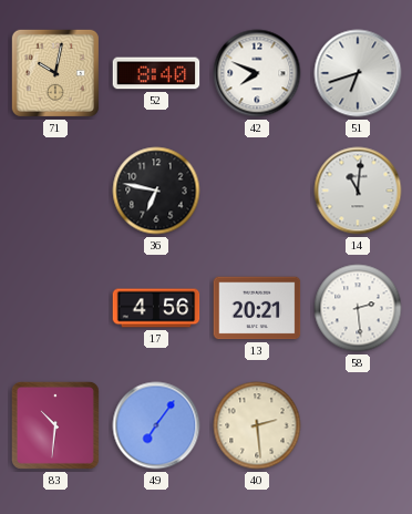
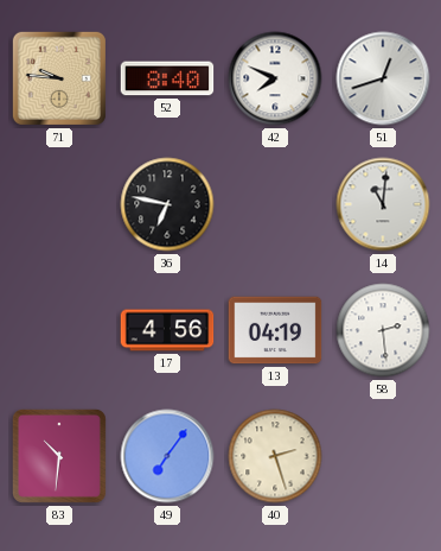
71: 10:02 -> 9:46 (59, 78)
51: 6:42 -> 12:42 (383, 78)
13: 20:21 -> 04:19 (275, 330)
40: 2:29 -> 2:27 (275, 456)
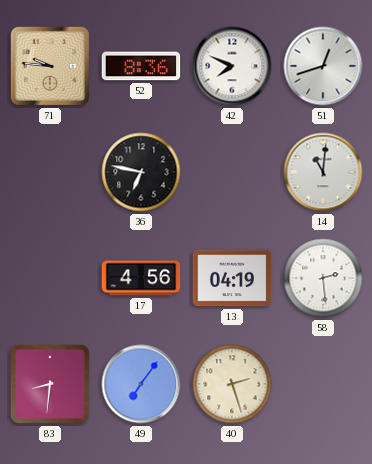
52: 8:40 -> 8:36 (141, 66)
83: 10:31 -> 8:31 (50, 384)
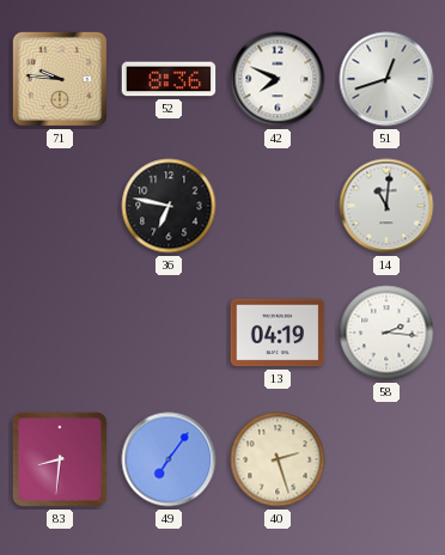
17: 4:56 -> none (141, 278)
58: 2:29 -> 2:16 (386, 333)
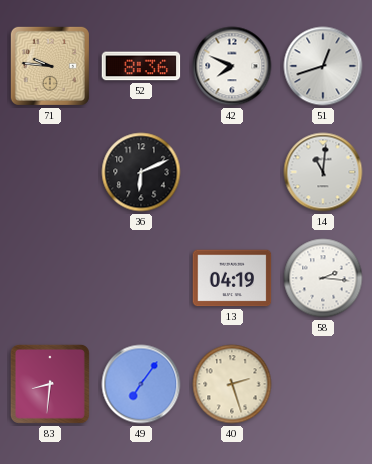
36: 6:47 -> 6:11 (141, 172)
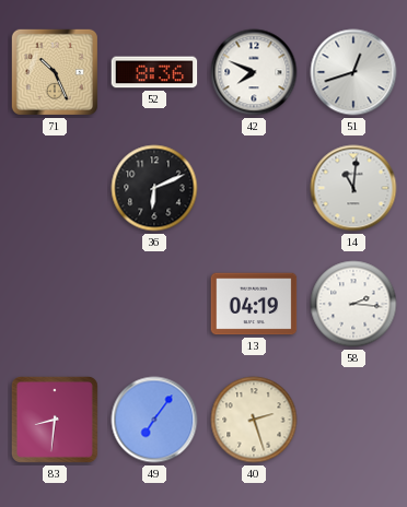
71: 9:46 -> 10:26 (55, 72)
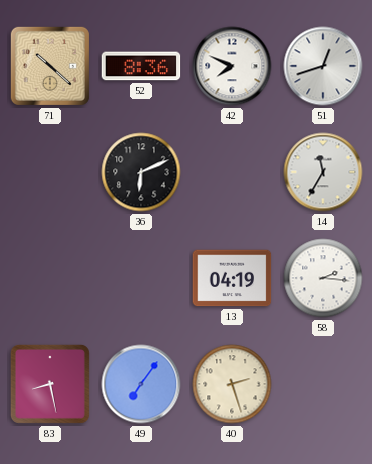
71: 10:26 -> 10:22 (50, 66)
14: 11:01 -> 11:35 (323, 172)
83: 8:31 -> 8:28 (50, 384)
